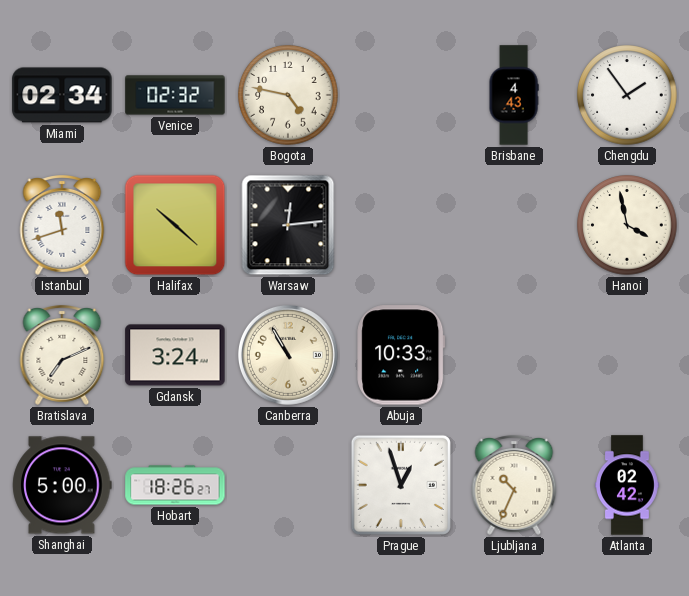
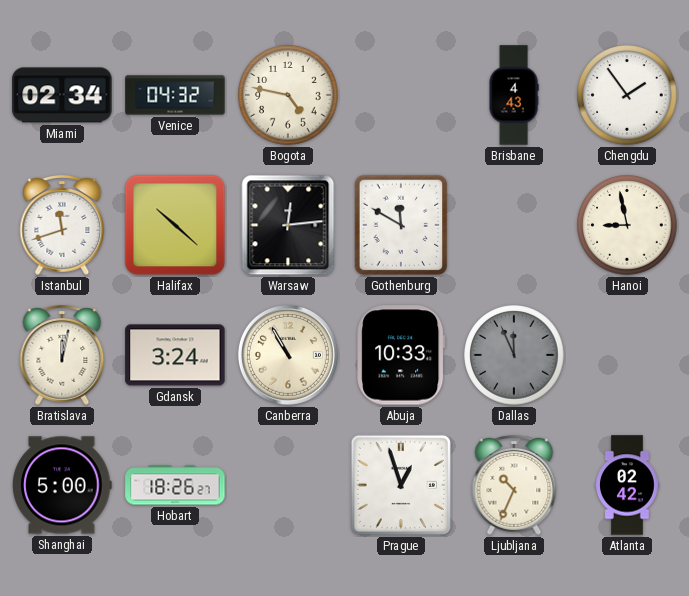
Venice: 02:32 -> 04:32 (175, 95)
Gothenburg: none -> 11:50 (401, 225)
Hanoi: 3:58 -> 8:58 (627, 225)
Bratislava: 7:11 -> 12:02 (62, 356)
Dallas: none -> 11:56 (514, 355)
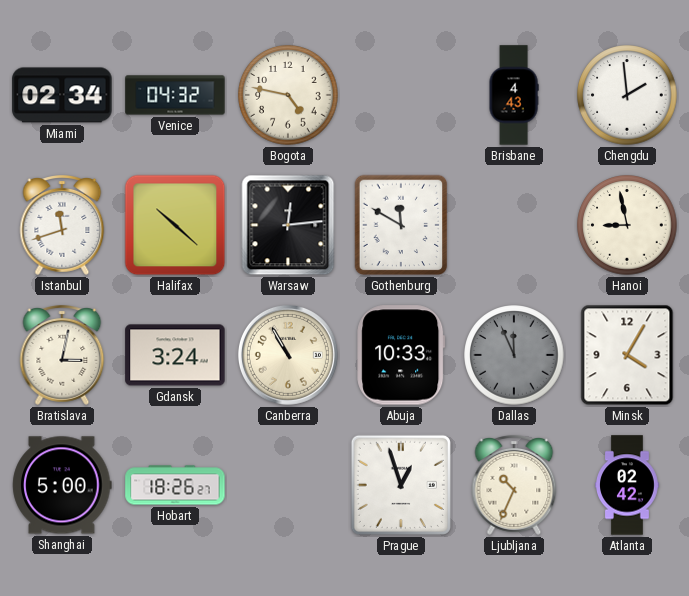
Chengdu: 1:54 -> 1:59 (627, 95)
Bratislava: 12:02 -> 3:02 (62, 356)
Minsk: none -> 4:05 (627, 355)
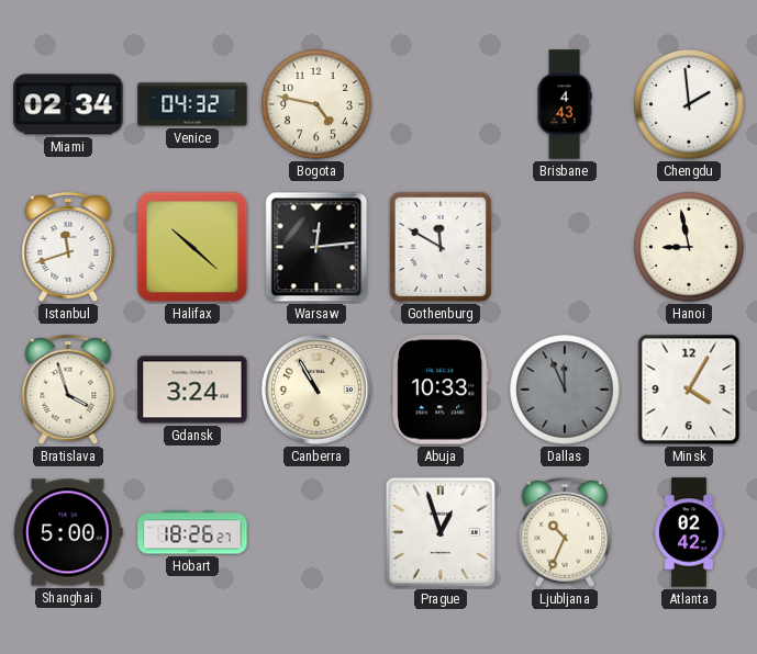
Bratislava: 3:02 -> 3:57 (68, 391)
